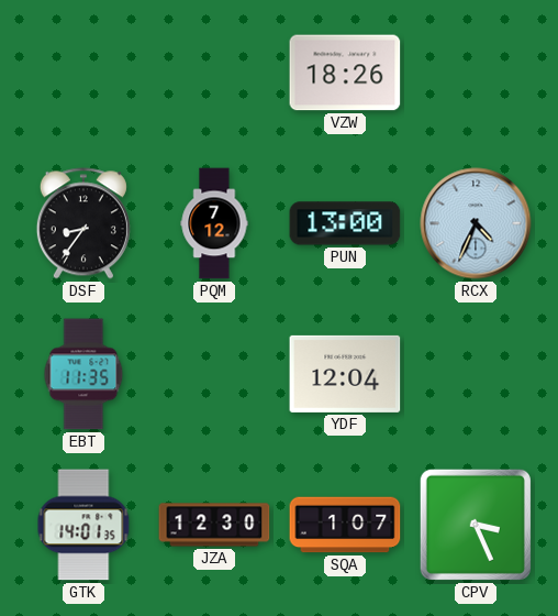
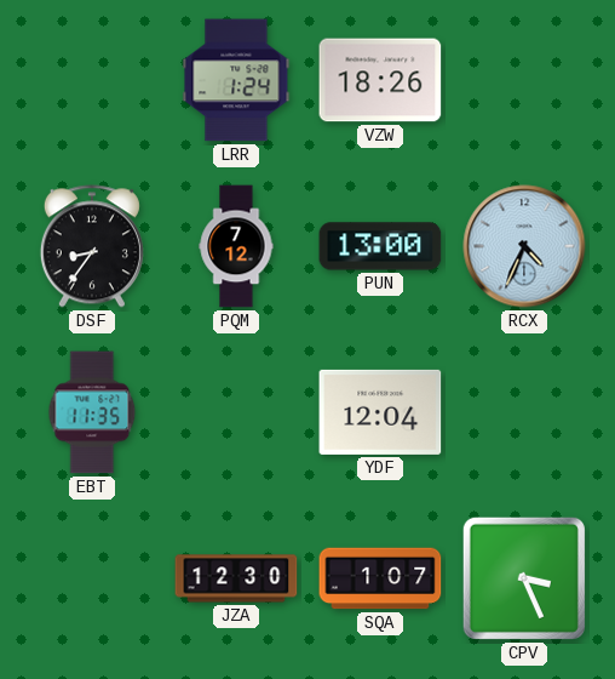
LRR: none -> 1:24 (236, 80)
GTK: 14:01 -> none (83, 525)
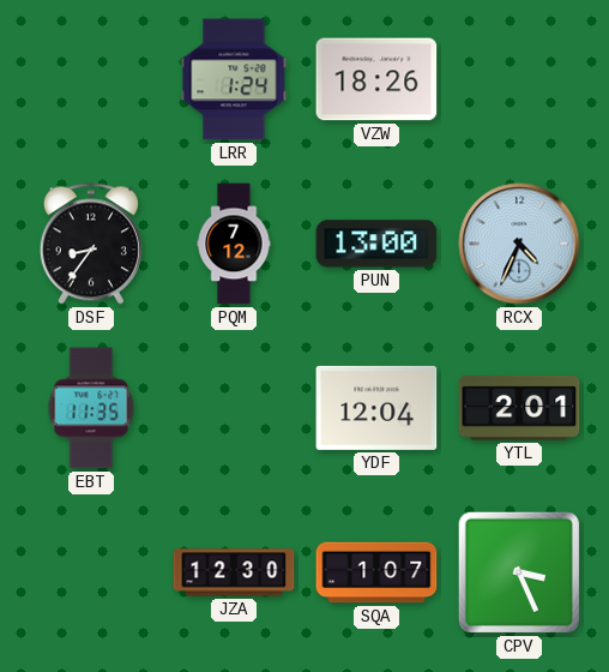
YTL: none -> 2:01 (519, 408)
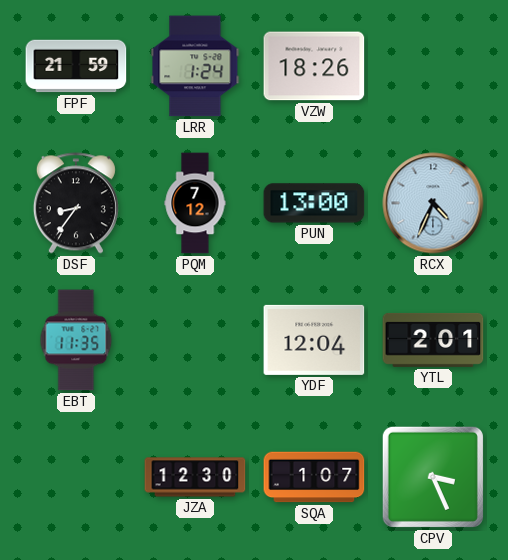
FPF: none -> 21:59 (76, 66)
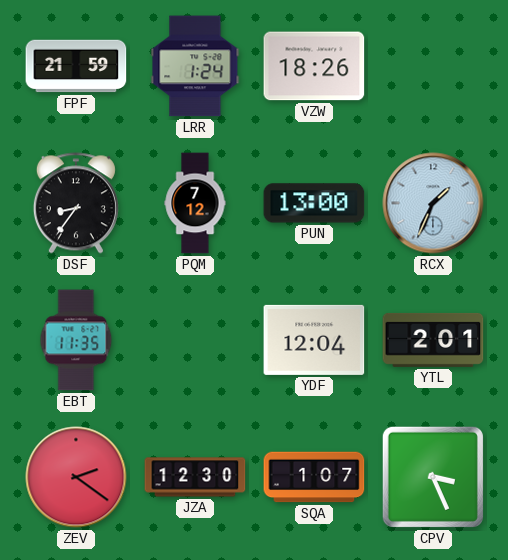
RCX: 4:34 -> 1:34 (433, 203)
ZEV: none -> 2:21 (76, 477)
